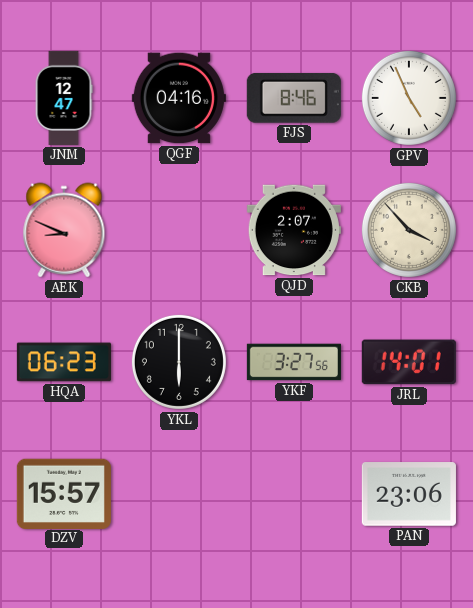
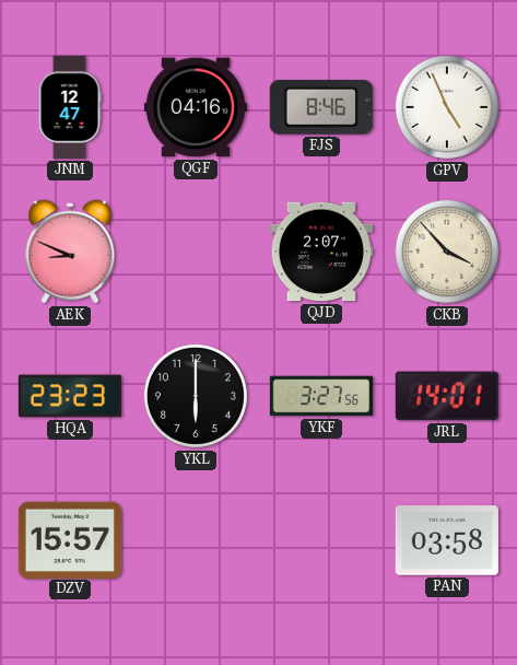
HQA: 06:23 -> 23:23 (70, 396)
PAN: 23:06 -> 03:58 (447, 540)
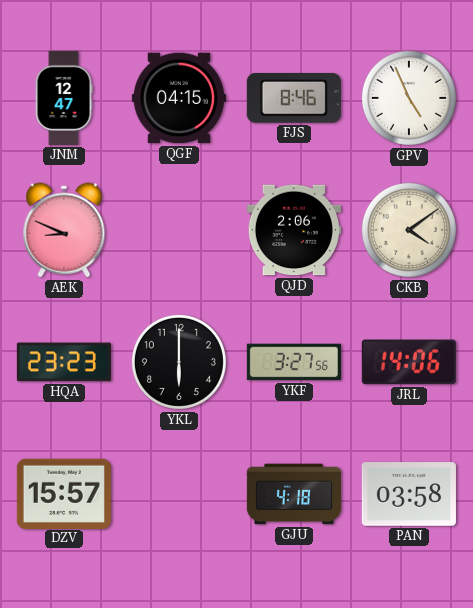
QGF: 04:16 -> 04:15 (179, 98)
QJD: 2:07 -> 2:06 (294, 230)
CKB: 3:53 -> 4:09 (409, 230)
JRL: 14:01 -> 14:06 (409, 362)
GJU: none -> 4:18 (294, 494)
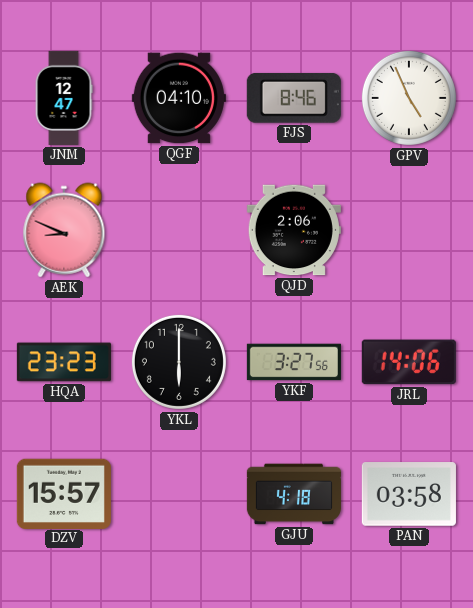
QGF: 04:15 -> 04:10 (179, 98)
CKB: 4:09 -> none (409, 230)
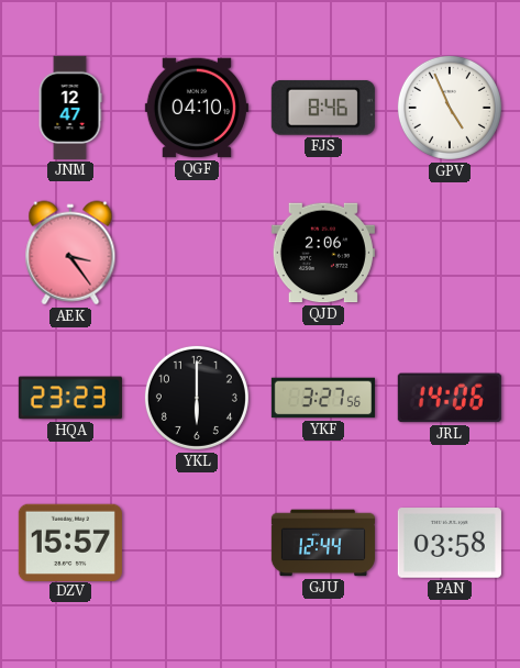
AEK: 8:49 -> 3:24 (70, 253)
GJU: 4:18 -> 12:44 (323, 543)
